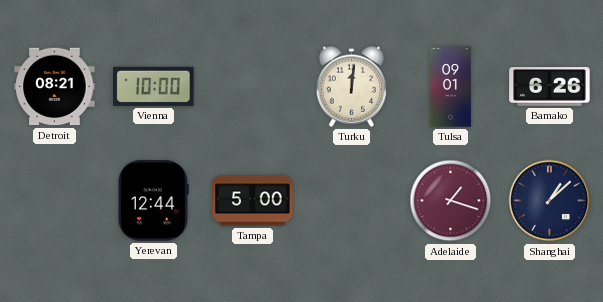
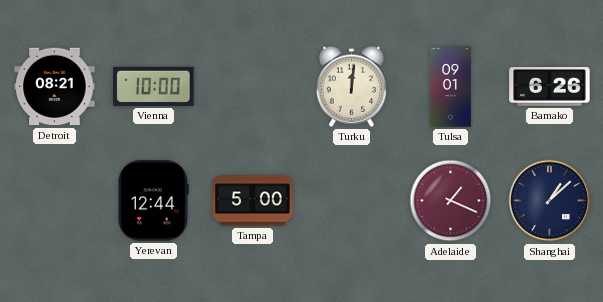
Adelaide: 1:18 -> 1:19 (451, 201)
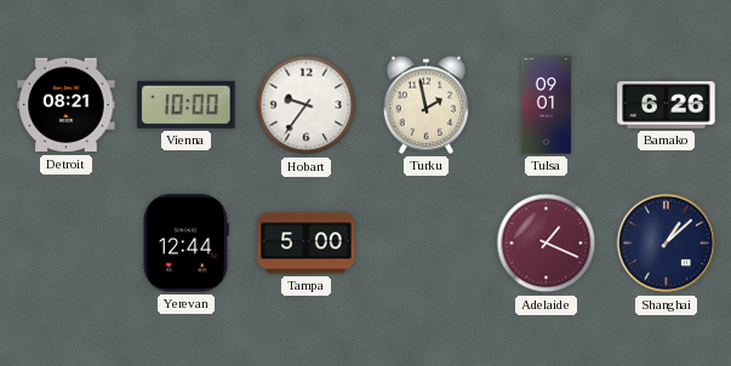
Hobart: none -> 9:36 (307, 105)
Turku: 12:01 -> 1:58 (427, 104)
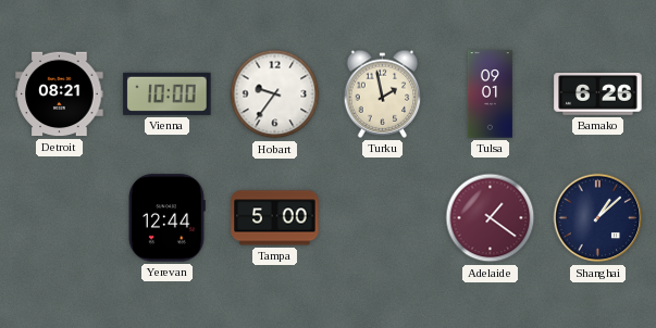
Adelaide: 1:19 -> 1:21 (491, 218)
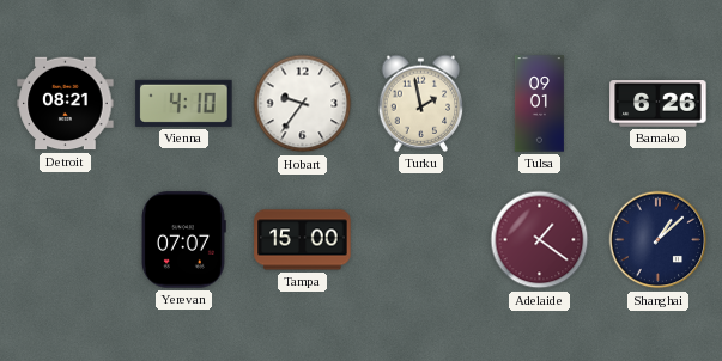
Vienna: 10:00 -> 4:10 (184, 103)
Yerevan: 12:44 -> 07:07 (184, 240)
Tampa: 5:00 -> 15:00 (303, 240)
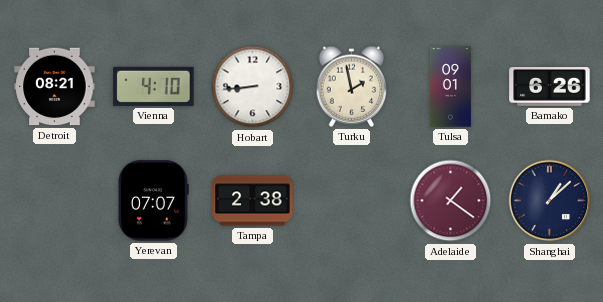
Hobart: 9:36 -> 8:44 (253, 87)
Tampa: 15:00 -> 2:38 (253, 201)
